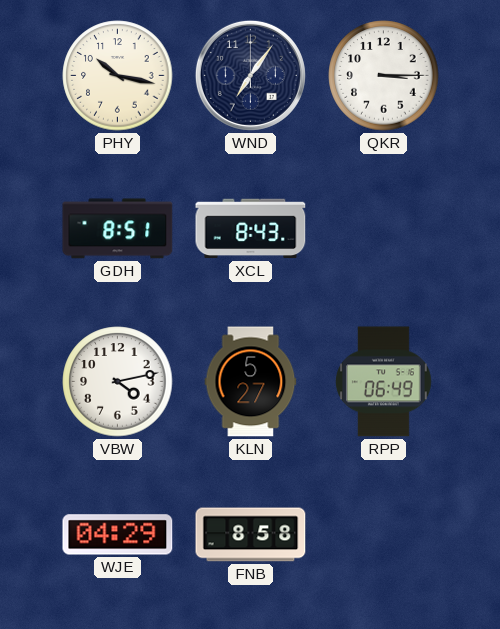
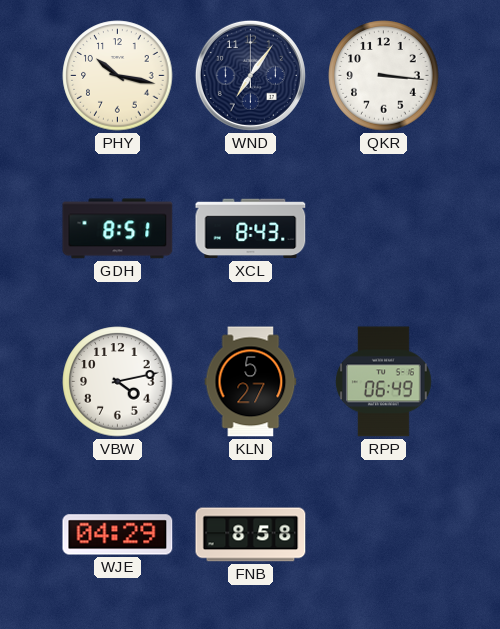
QKR: 3:15 -> 3:16 (384, 76)
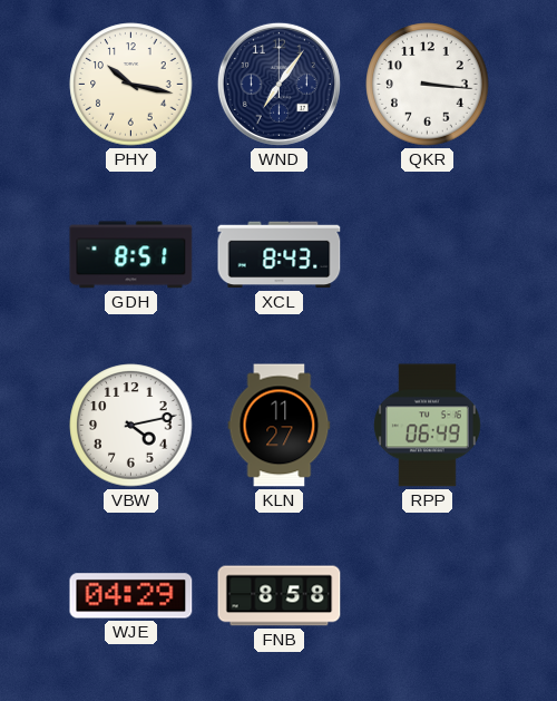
KLN: 5:27 -> 11:27 (280, 426)
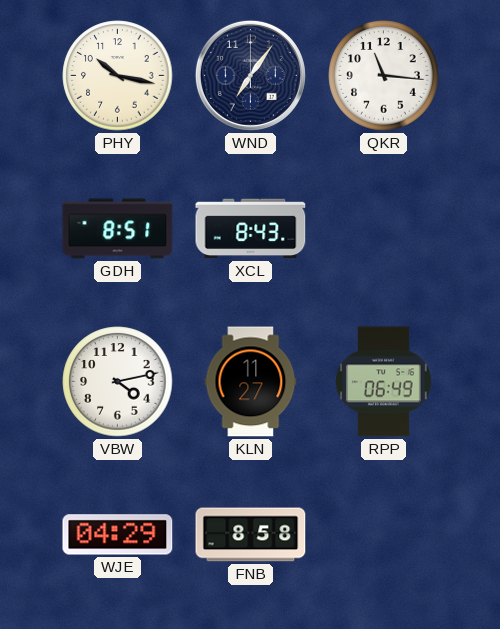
QKR: 3:16 -> 11:16 (384, 76)
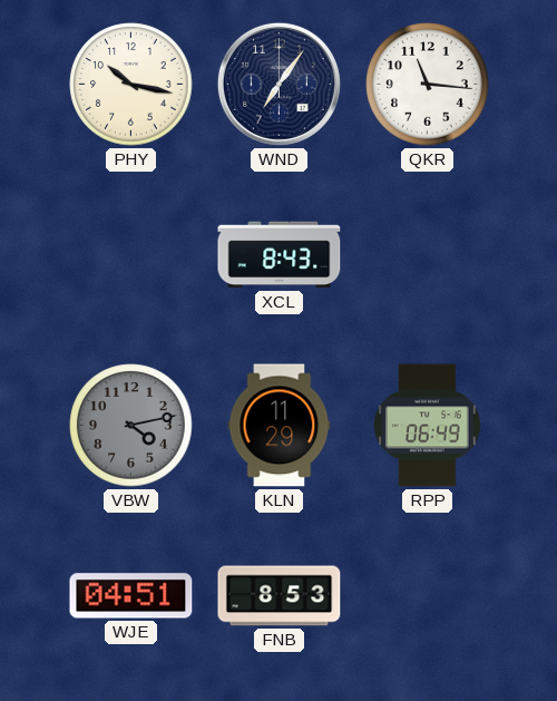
GDH: 8:51 -> none (118, 229)
VBW dial: white -> grey (131, 426)
KLN: 11:27 -> 11:29 (280, 426)
WJE: 04:29 -> 04:51 (131, 596)
FNB: 8:58 -> 8:53 (280, 596)
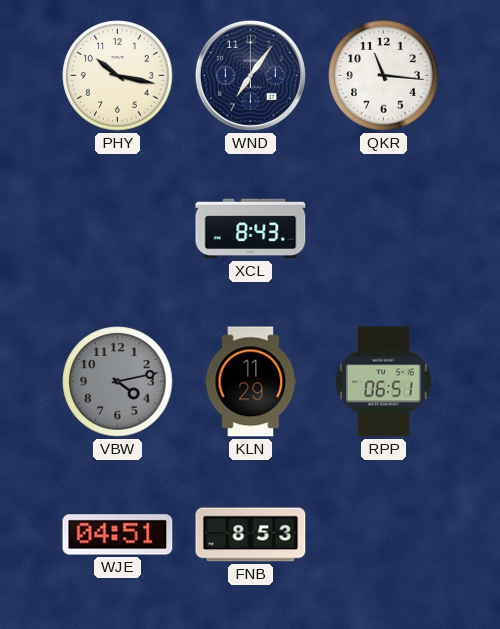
RPP: 06:49 -> 06:51 (383, 382)
